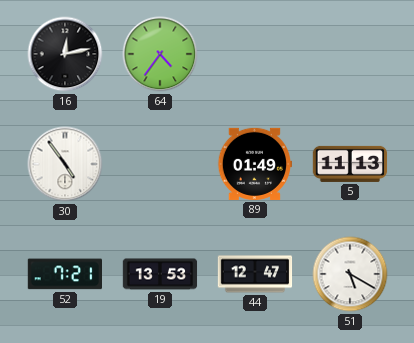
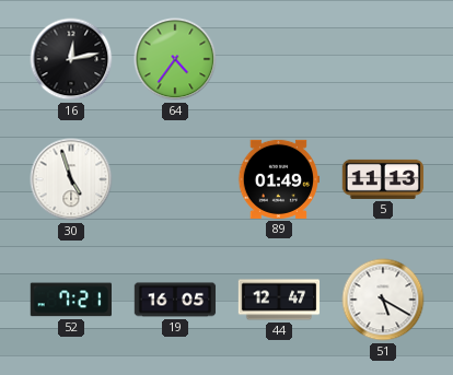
30: 4:54 -> 4:57 (71, 179)
19: 13:53 -> 16:05 (175, 300)
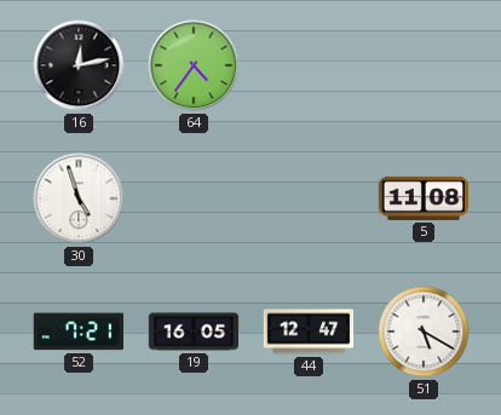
89: 01:49 -> none (278, 179)
5: 11:13 -> 11:08 (424, 198)
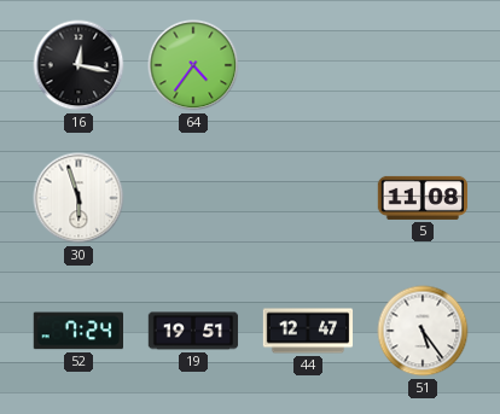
16: 12:13 -> 12:17 (79, 65)
30: 4:57 -> 5:57 (79, 198)
52: 7:21 -> 7:24 (77, 331)
19: 16:05 -> 19:51 (193, 331)
51: 5:20 -> 5:24 (423, 331)
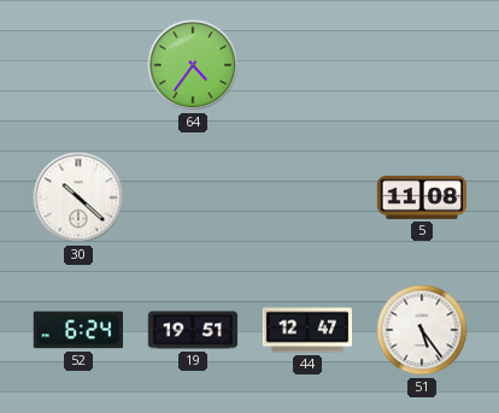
16: 12:17 -> none (79, 65)
30: 5:57 -> 10:22 (78, 197)
52: 7:24 -> 6:24 (77, 330)
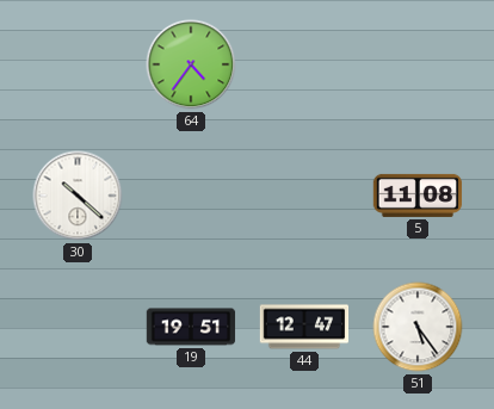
52: 6:24 -> none (77, 330)
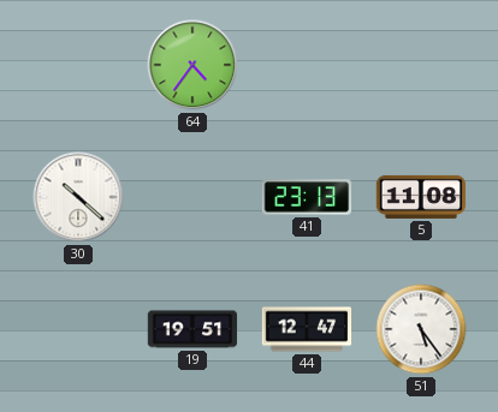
41: none -> 23:13 (307, 197)
